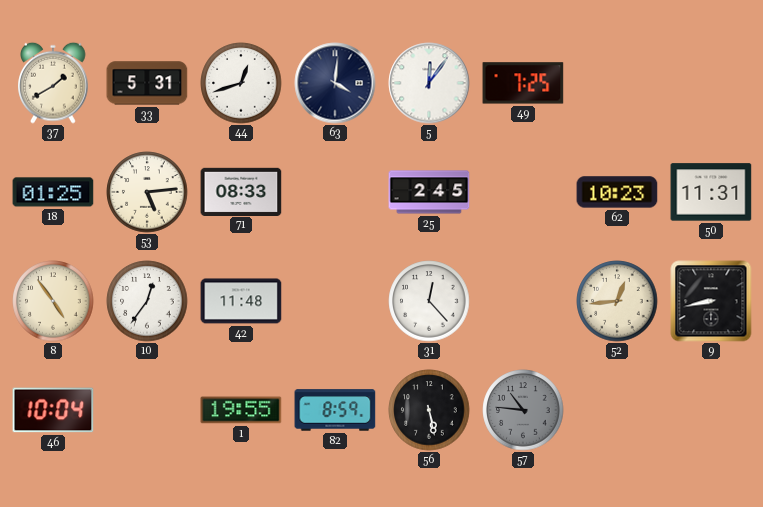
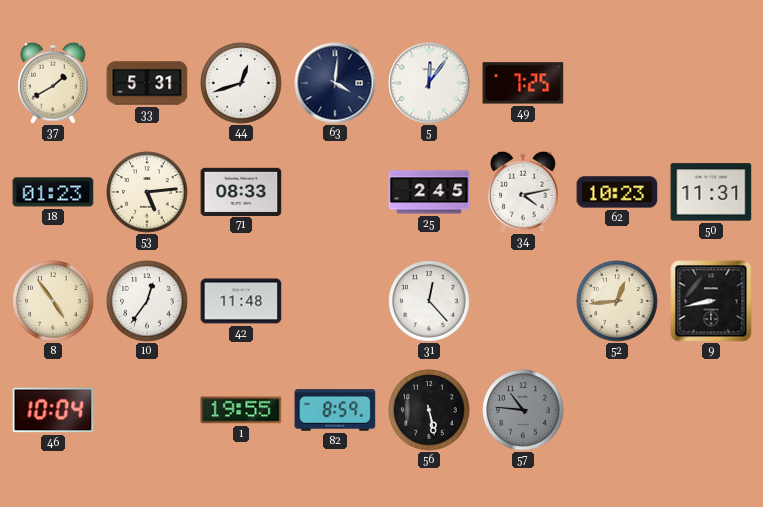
18: 01:25 -> 01:23 (53, 192)
34: none -> 4:13 (523, 192)
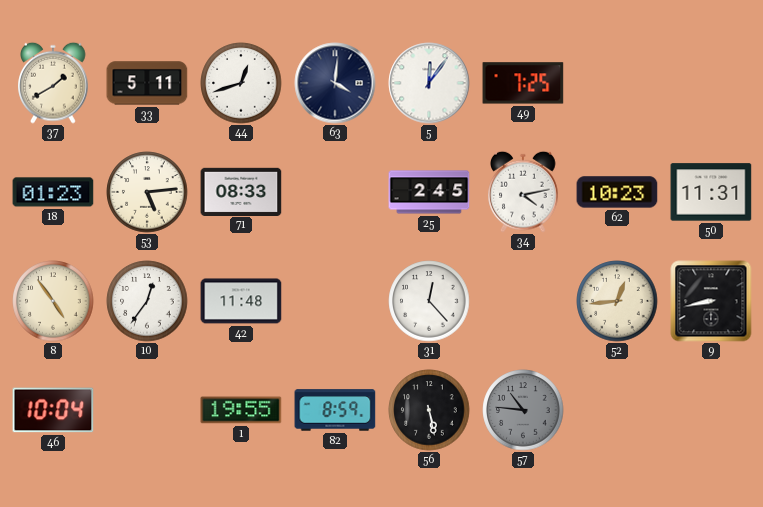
33: 5:31 -> 5:11 (147, 83)
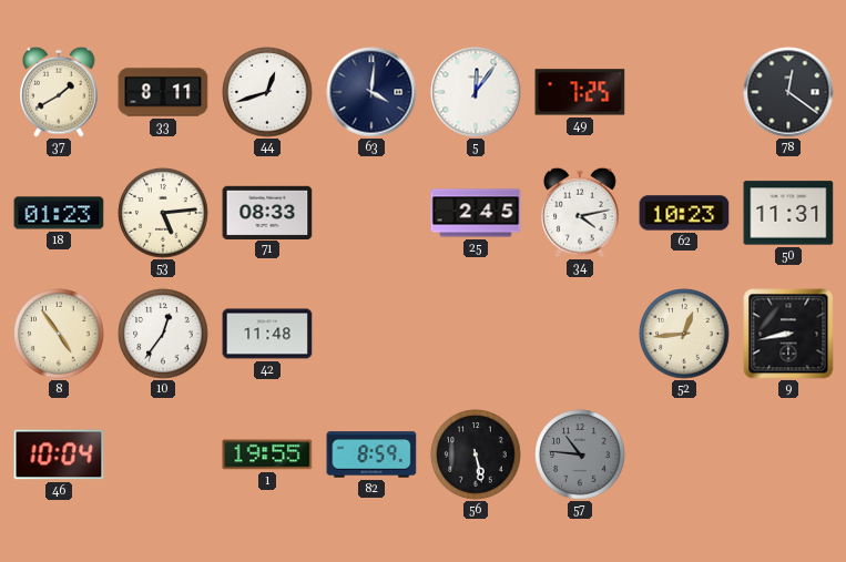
33: 5:11 -> 8:11 (163, 92)
78: none -> 12:21 (788, 92)
31: 12:23 -> none (429, 301)
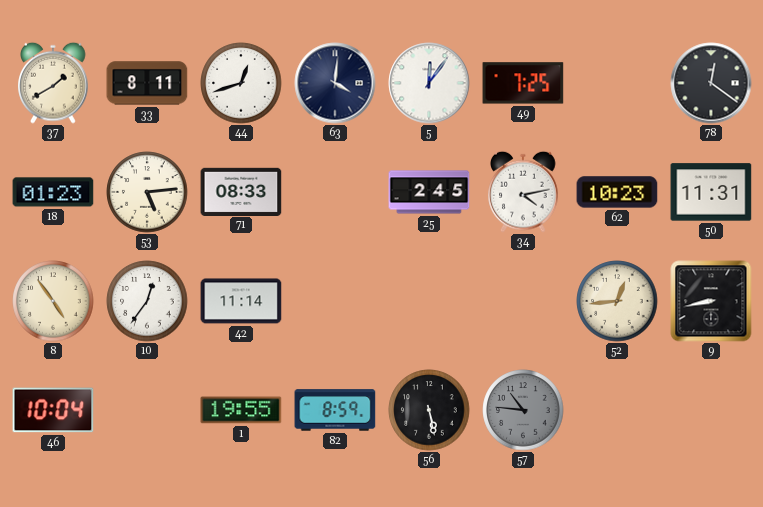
42: 11:48 -> 11:14 (241, 301)
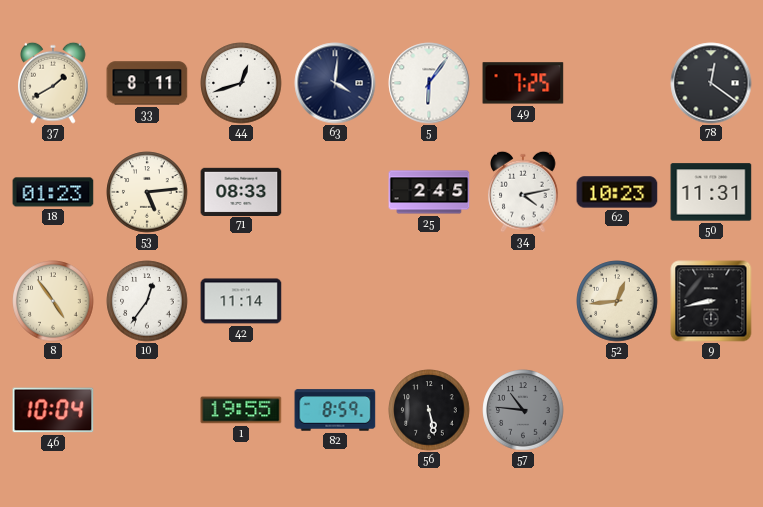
5: 12:06 -> 6:06 (429, 83)
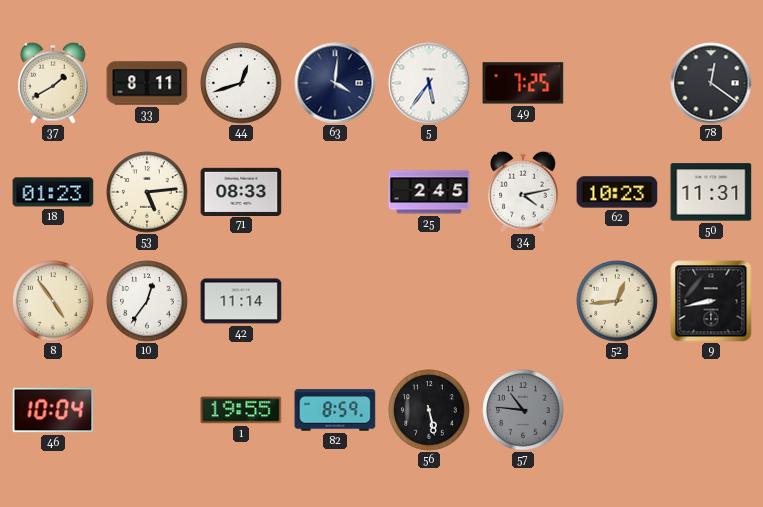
5: 6:06 -> 5:36 (429, 83)
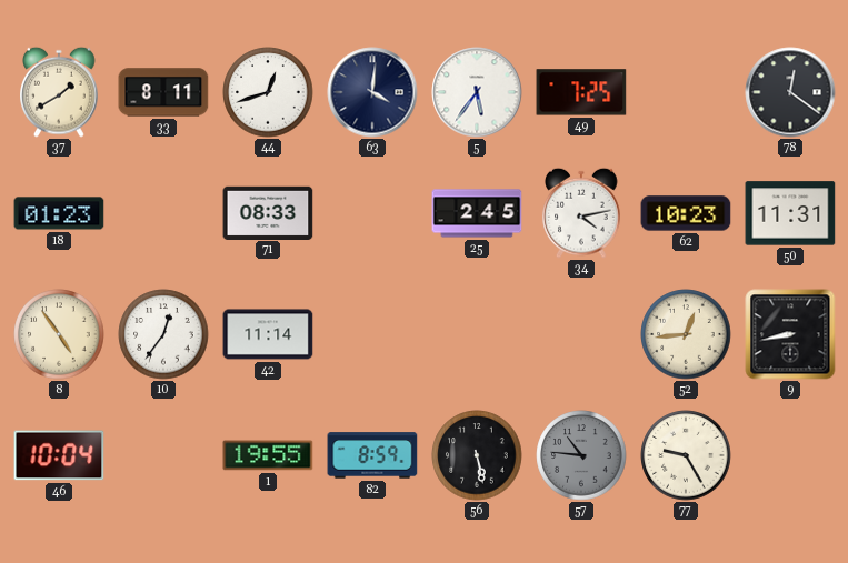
53: 5:14 -> none (147, 192)
77: none -> 9:25 (686, 455)
